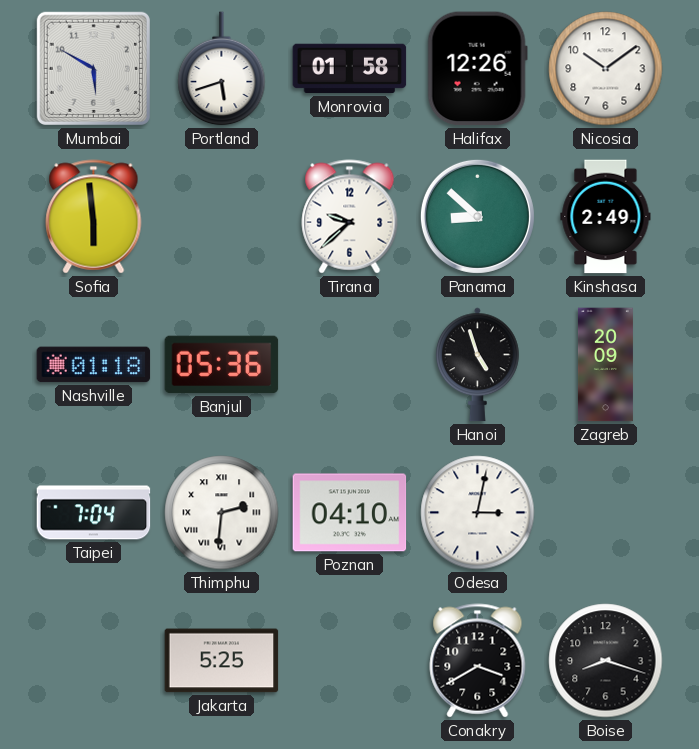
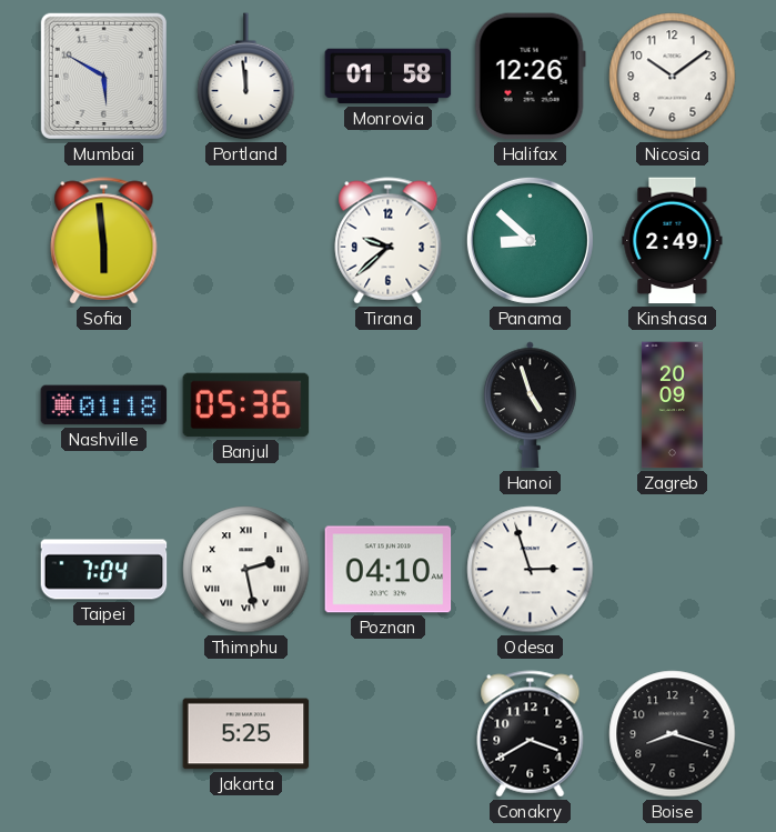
Portland: 5:42 -> 11:59 (246, 77)
Thimphu: 2:31 -> 2:28 (246, 570)
Odesa: 3:02 -> 2:57 (531, 570)
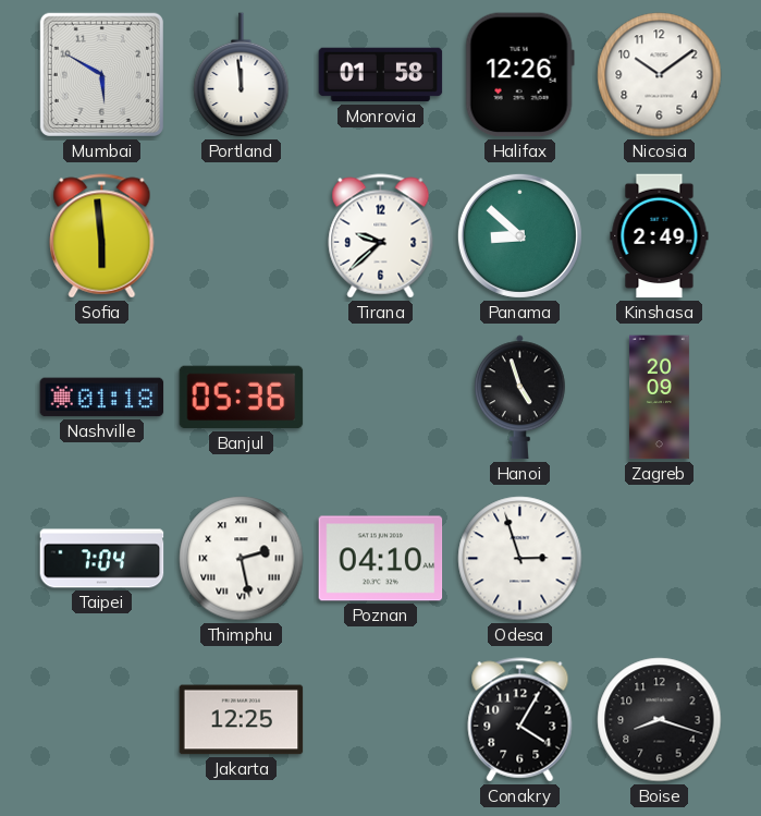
Jakarta: 5:25 -> 12:25 (242, 720)
Conakry: 3:40 -> 4:05 (520, 720)
